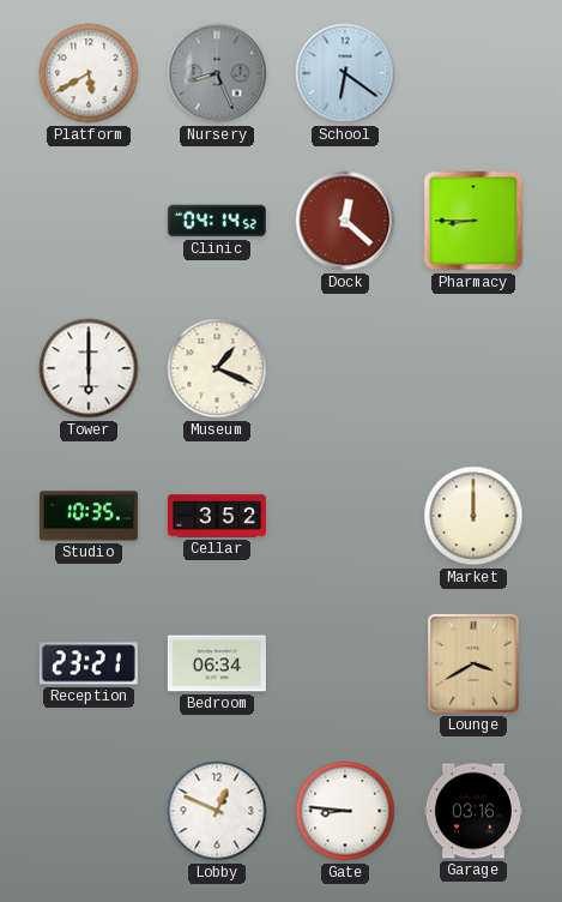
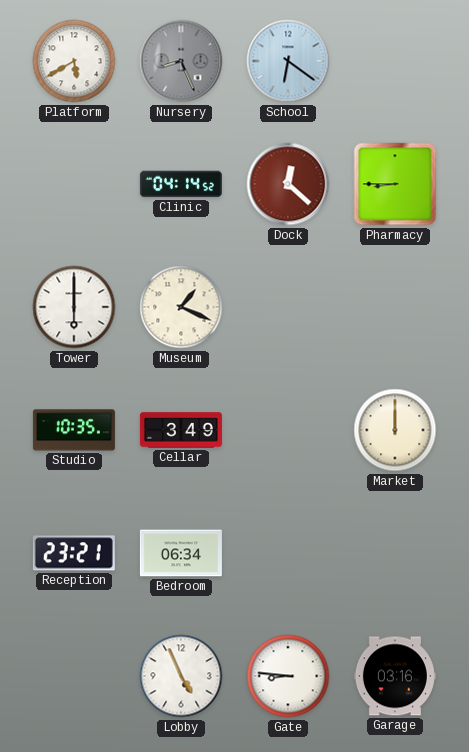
Cellar: 3:52 -> 3:49 (181, 430)
Lounge: 3:40 -> none (473, 663)
Lobby: 12:49 -> 4:56 (181, 676)
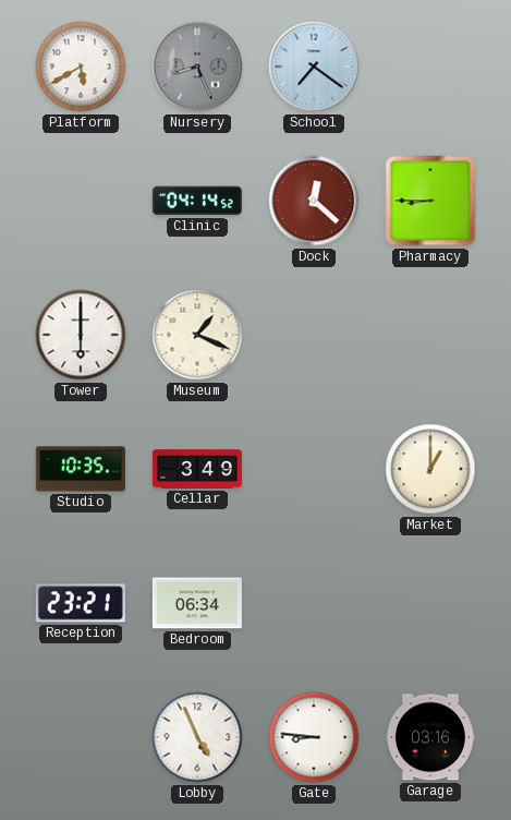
School: 6:21 -> 7:21 (314, 67)
Market: 12:00 -> 1:00 (430, 469)
